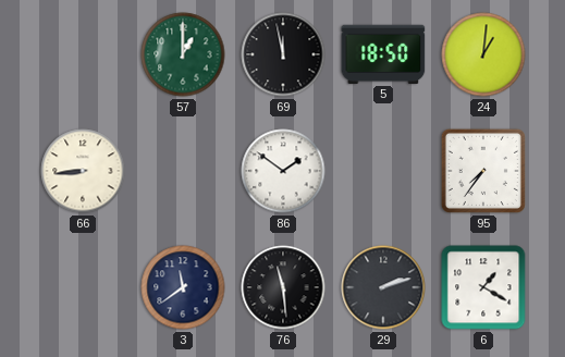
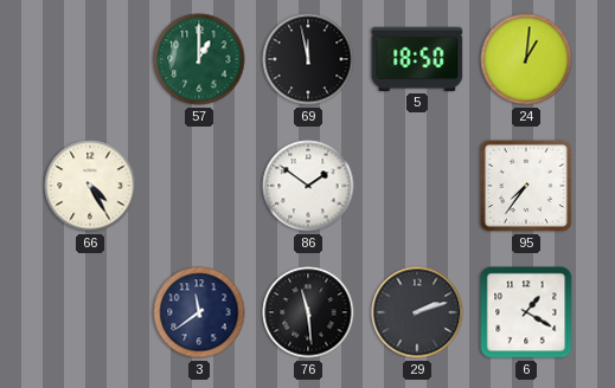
66: 8:44 -> 4:25 (90, 186)
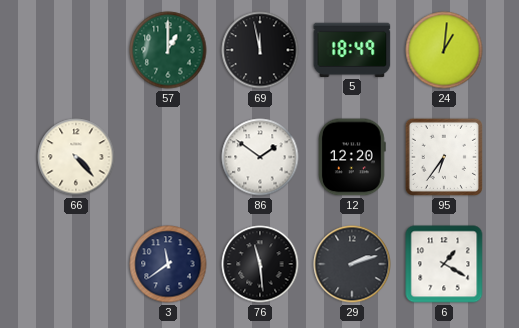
5: 18:50 -> 18:49 (352, 50)
66: 4:25 -> 4:23 (76, 157)
12: none -> 12:20 (353, 157)
95: 7:36 -> 6:36 (444, 157)
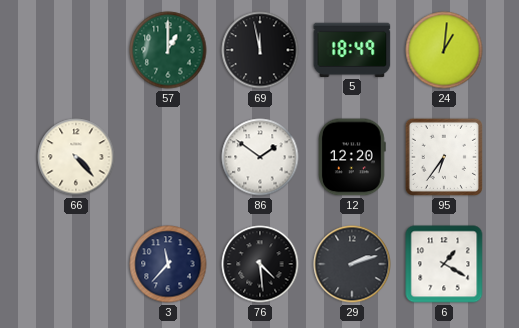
3: 11:39 -> 11:37 (168, 264)
76: 11:29 -> 4:29 (260, 264)
